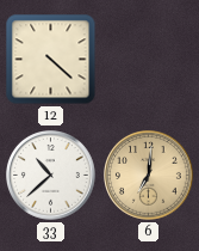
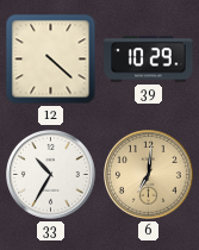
39: none -> 10:29 (149, 60)
33: 10:38 -> 10:35 (51, 175)
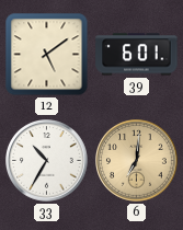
12: 4:22 -> 5:09 (47, 55)
39: 10:29 -> 6:01 (137, 55)
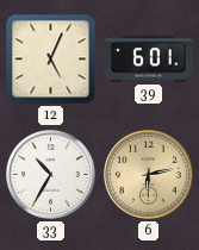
12: 5:09 -> 5:04 (51, 60)
6: 7:01 -> 6:13 (149, 175)
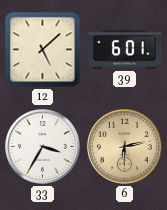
12: 5:04 -> 5:08 (43, 50)
33: 10:35 -> 3:35 (43, 147)
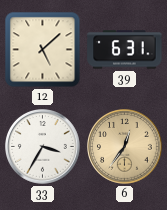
39: 6:01 -> 6:31 (125, 50)
6: 6:13 -> 12:36 (125, 147)
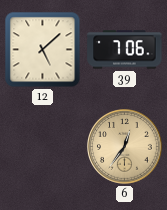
39: 6:31 -> 7:06 (125, 50)
33: 3:35 -> none (43, 147)
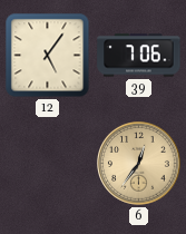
12: 5:08 -> 5:06 (48, 56)
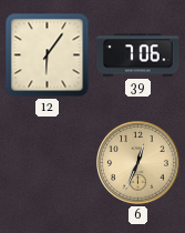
12: 5:06 -> 6:06 (48, 55)
6: 12:36 -> 12:34 (138, 163)
